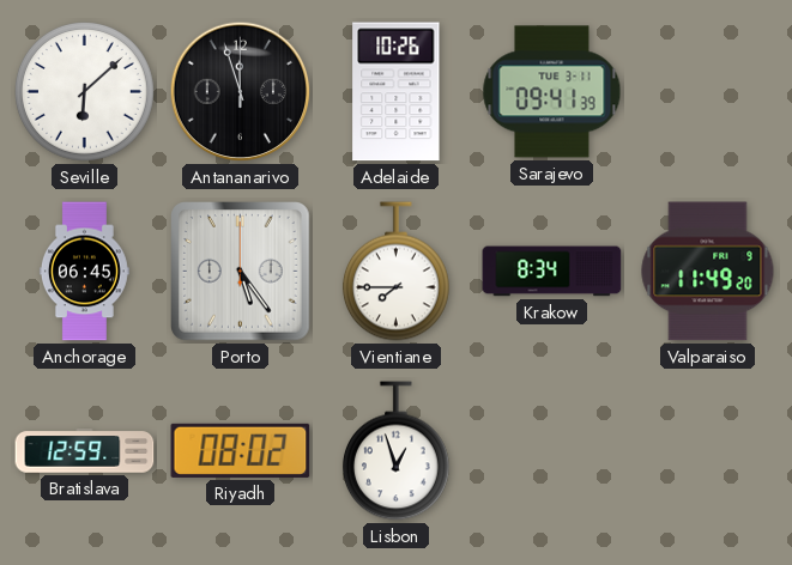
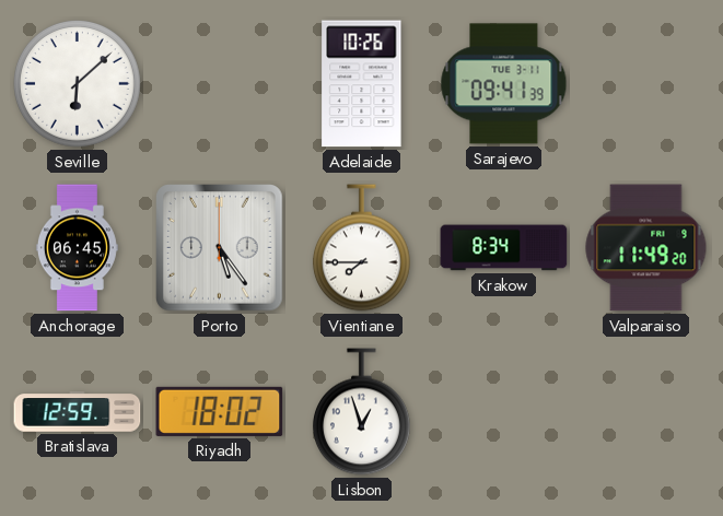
Antananarivo: 11:57 -> none (241, 92)
Riyadh: 08:02 -> 18:02 (220, 411)
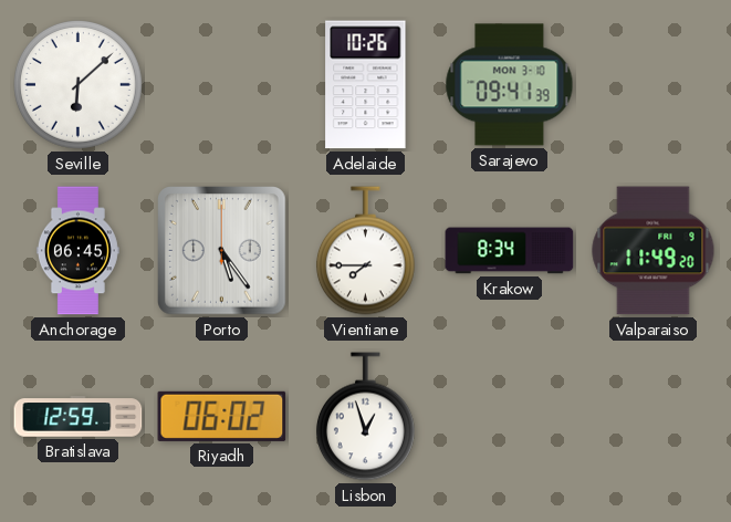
Sarajevo date: TUE 3-11 -> MON 3-10 (510, 85)
Riyadh: 18:02 -> 06:02 (222, 416)
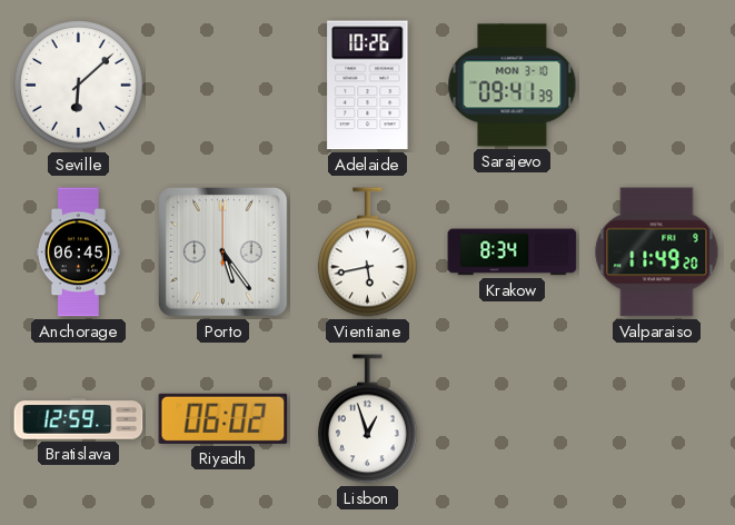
Vientiane: 7:45 -> 5:43 (367, 252)
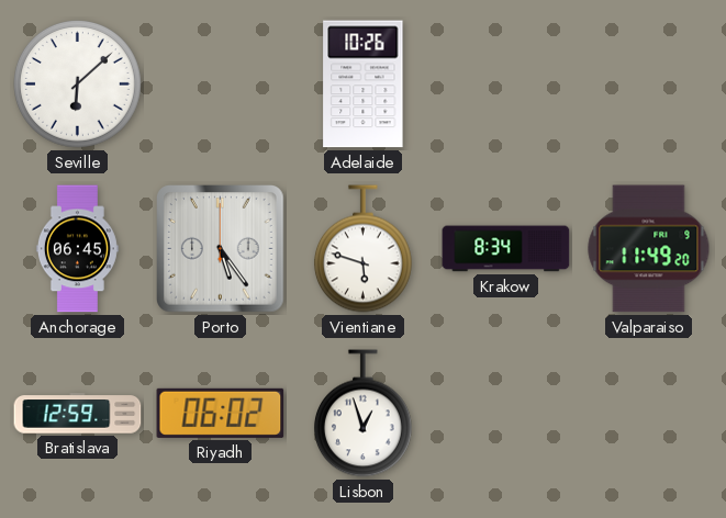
Sarajevo: 09:41 -> none (513, 86)
Vientiane: 5:43 -> 5:48 (362, 249)
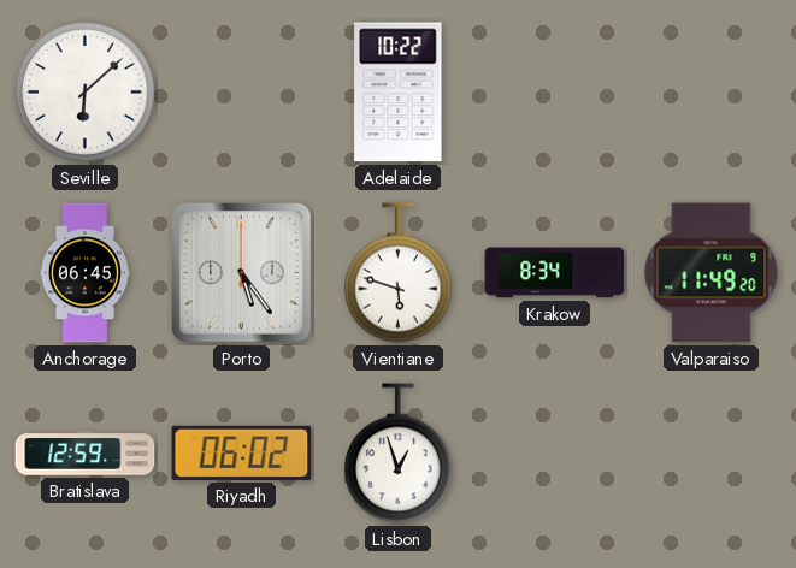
Adelaide: 10:26 -> 10:22 (399, 93)
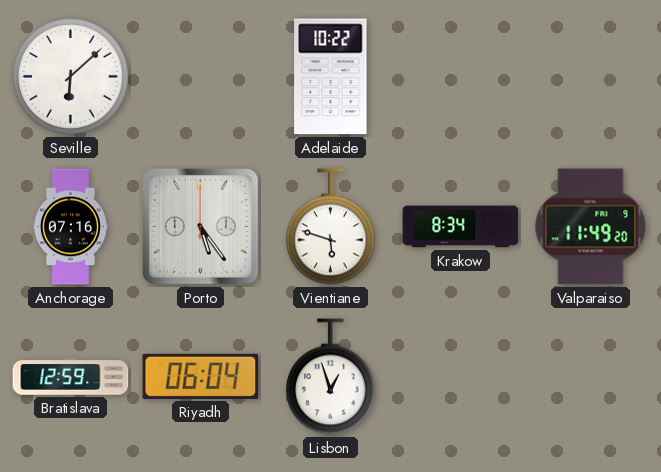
Anchorage: 06:45 -> 07:16 (70, 227)
Riyadh: 06:02 -> 06:04 (201, 376)
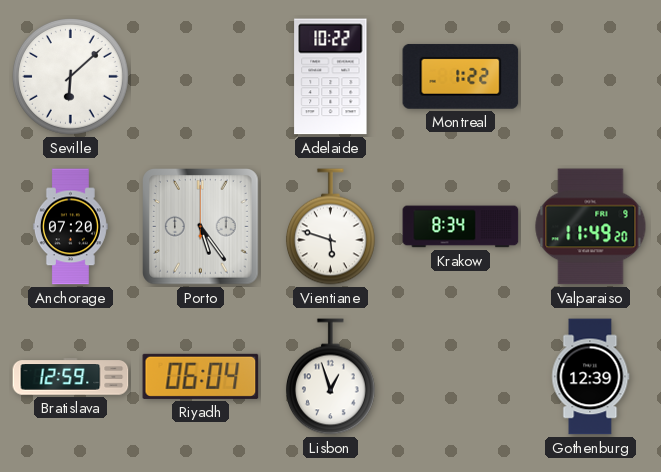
Montreal: none -> 1:22 (461, 76)
Anchorage: 07:16 -> 07:20 (70, 227)
Gothenburg: none -> 12:39 (591, 377)
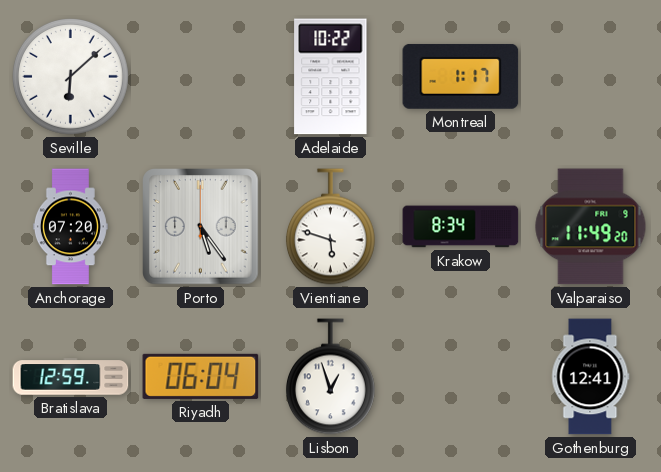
Montreal: 1:22 -> 1:17 (461, 76)
Gothenburg: 12:39 -> 12:41 (591, 377)
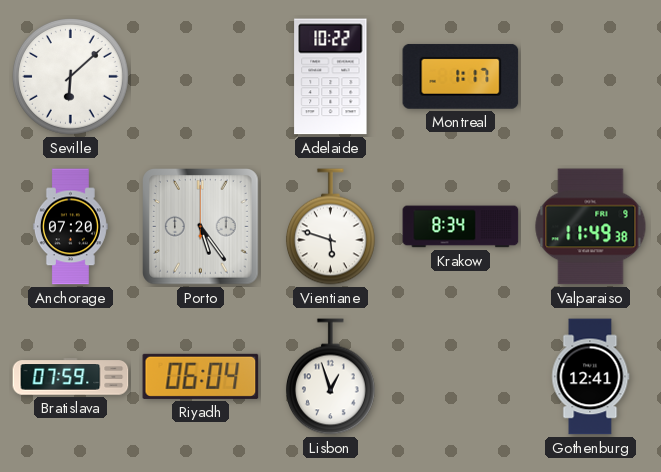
Valparaiso: 11:49:20 -> 11:49:38 (591, 227)
Bratislava: 12:59 -> 07:59 (71, 377)
